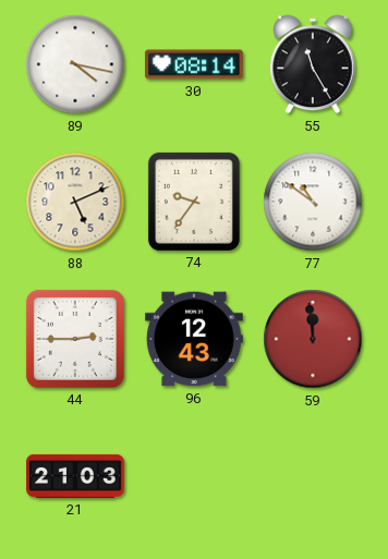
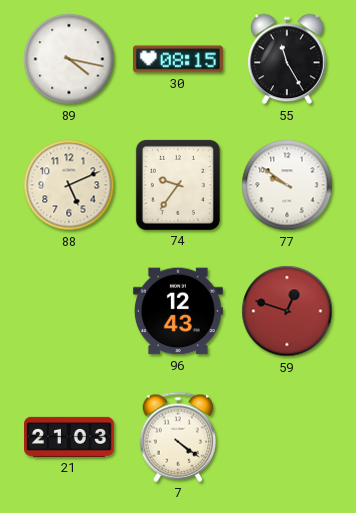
30: 08:14 -> 08:15 (178, 59)
77: 10:51 -> 9:51 (287, 185)
44: 2:45 -> none (75, 339)
59: 11:59 -> 12:48 (287, 311)
7: none -> 4:21 (178, 437)
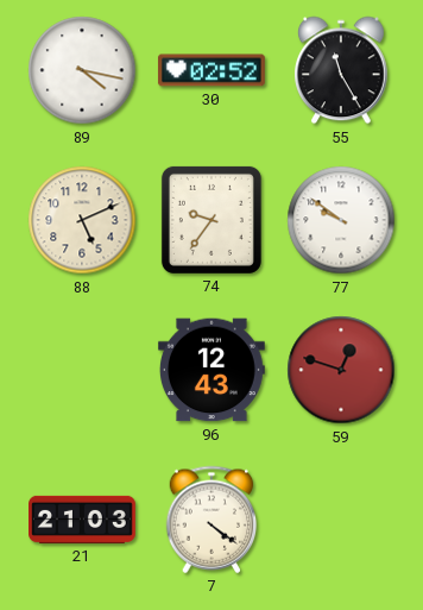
30: 08:15 -> 02:52 (211, 70)
